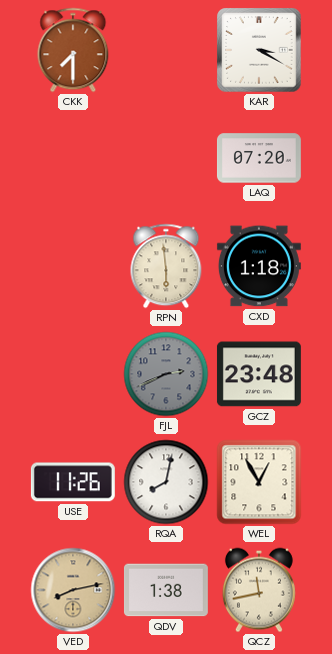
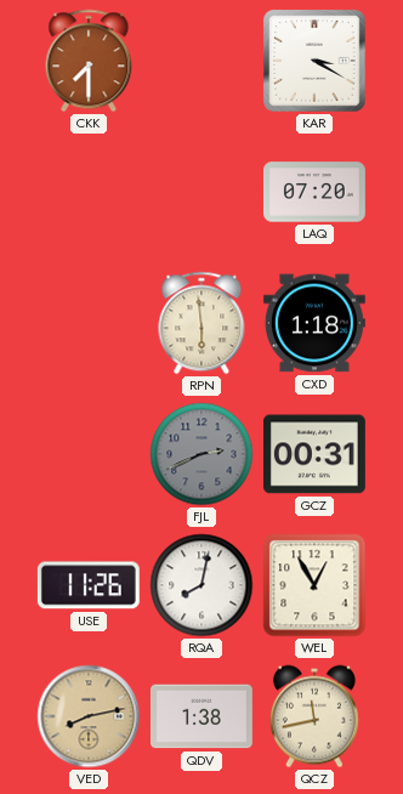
GCZ: 23:48 -> 00:31 (314, 454)
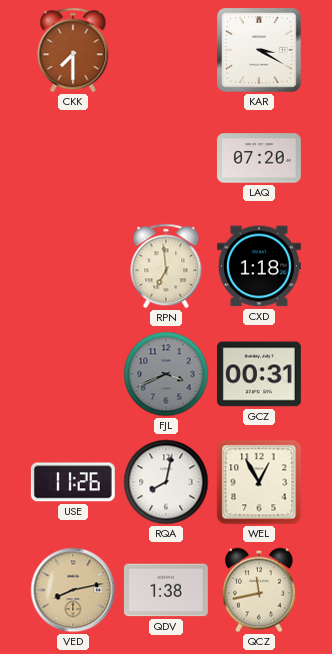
RPN: 5:59 -> 6:59 (166, 266)
FJL: 2:41 -> 3:41 (166, 374)
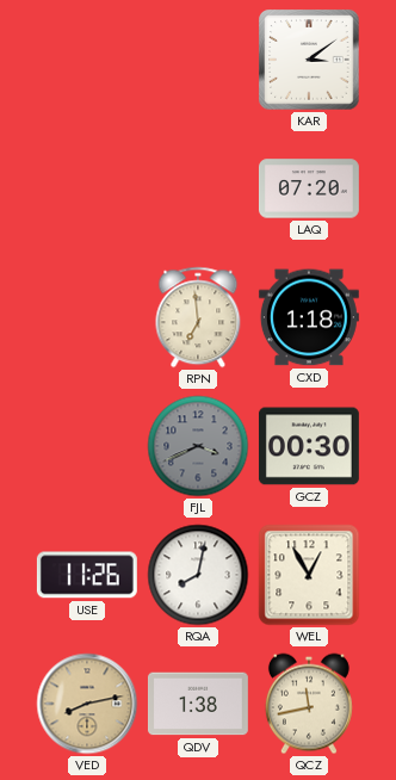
CKK: 7:30 -> none (73, 50)
KAR: 3:20 -> 3:09 (309, 60)
GCZ: 00:31 -> 00:30 (309, 446)
